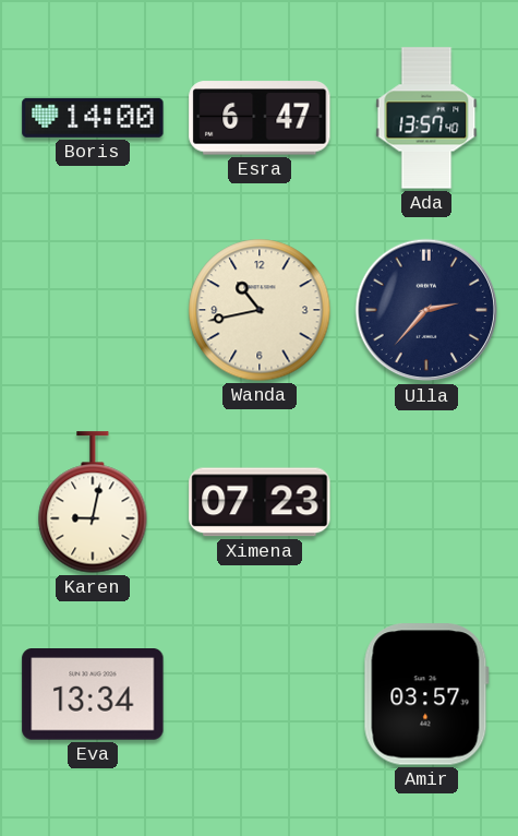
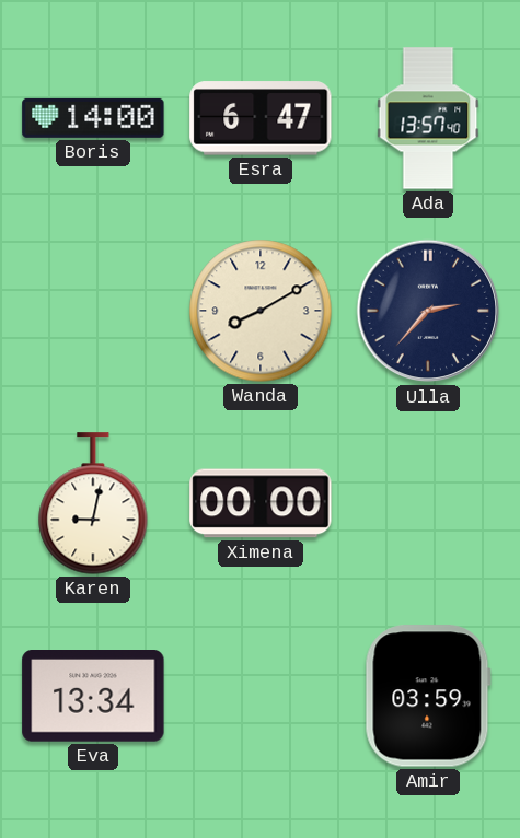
Wanda: 10:43 -> 8:10 (261, 311)
Ximena: 07:23 -> 00:00 (261, 503)
Amir: 03:57 -> 03:59 (428, 696)
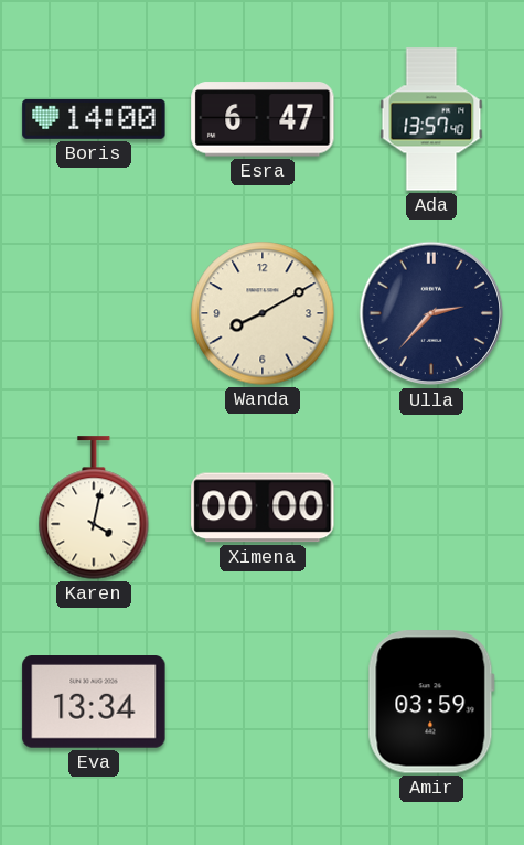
Karen: 9:02 -> 4:02 (94, 507)
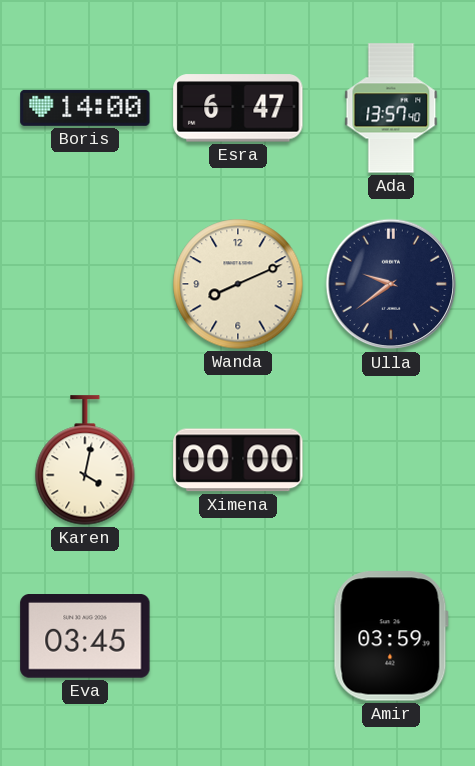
Wanda: 8:10 -> 8:11 (238, 284)
Ulla: 2:37 -> 9:39 (391, 284)
Eva: 13:34 -> 03:45 (85, 637)
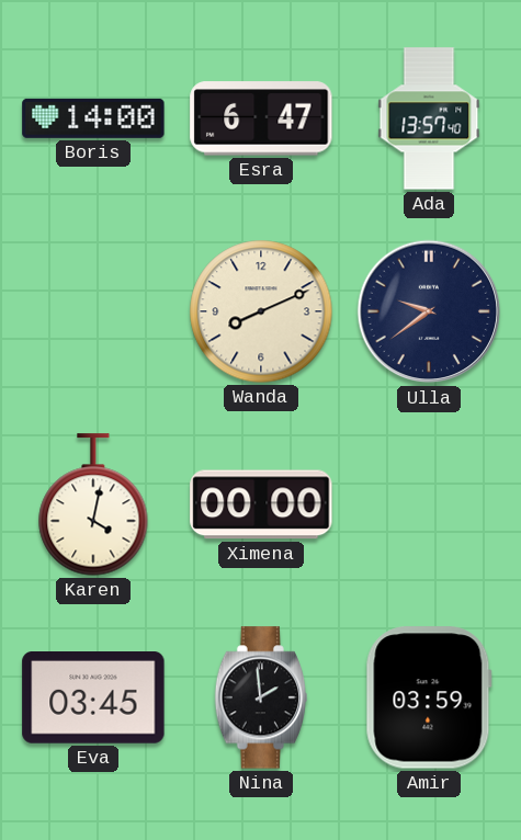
Nina: none -> 1:59 (260, 697)
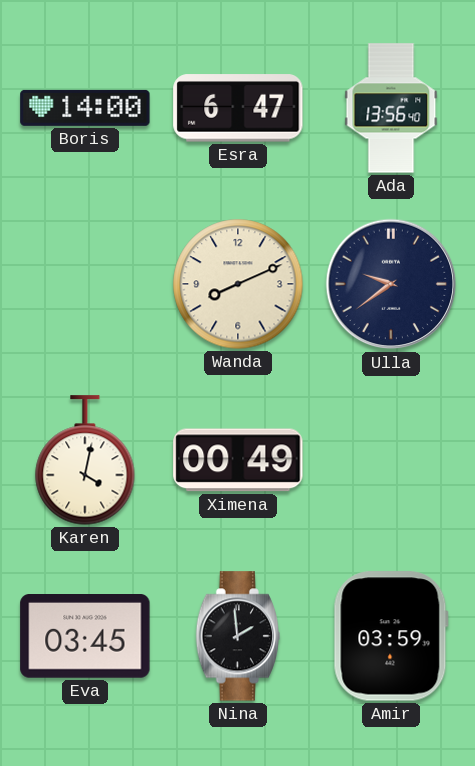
Ada: 13:57 -> 13:56 (391, 108)
Ximena: 00:00 -> 00:49 (238, 460)
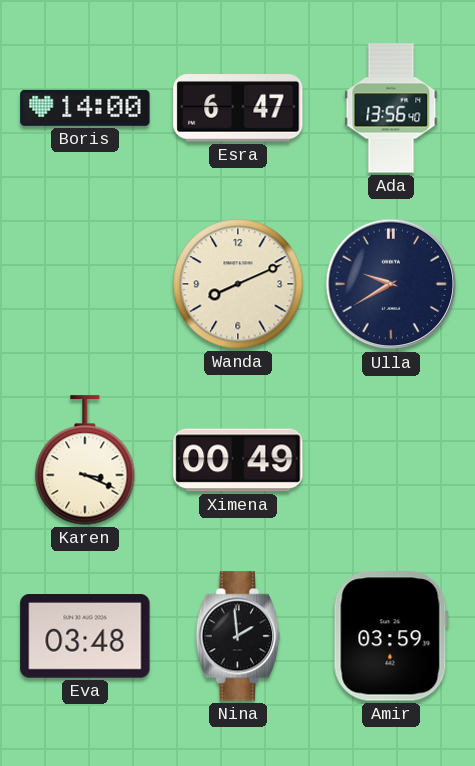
Ulla: 9:39 -> 9:40 (391, 284)
Karen: 4:02 -> 3:19 (85, 460)
Eva: 03:45 -> 03:48 (85, 637)
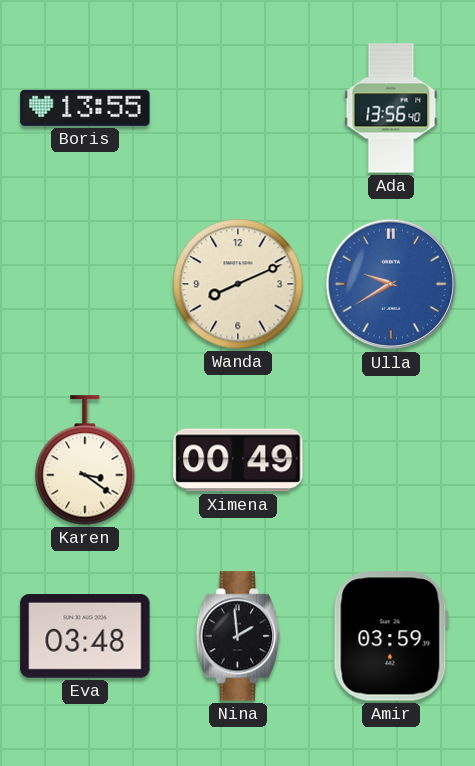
Boris: 14:00 -> 13:55 (85, 108)
Esra: 6:47 -> none (238, 108)
Ulla dial: navy -> blue (391, 284)
Karen: 3:19 -> 3:21 (85, 460)
